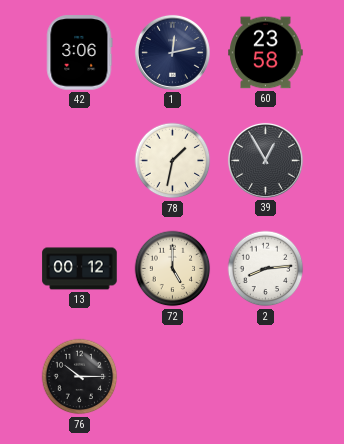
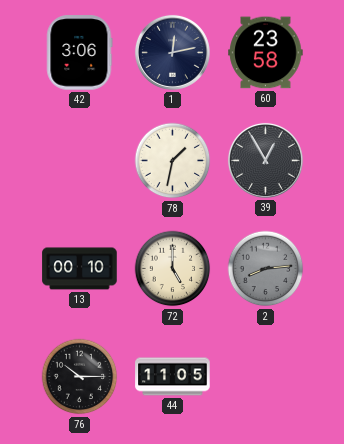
13: 00:12 -> 00:10 (80, 269)
2 dial: white -> grey (266, 269)
44: none -> 11:05 (173, 377)
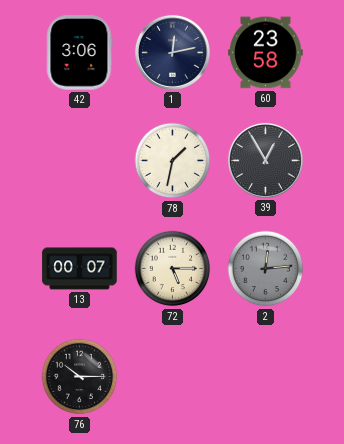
13: 00:10 -> 00:07 (80, 269)
72: 5:00 -> 5:15 (173, 269)
2: 8:14 -> 12:14 (266, 269)
44: 11:05 -> none (173, 377)
